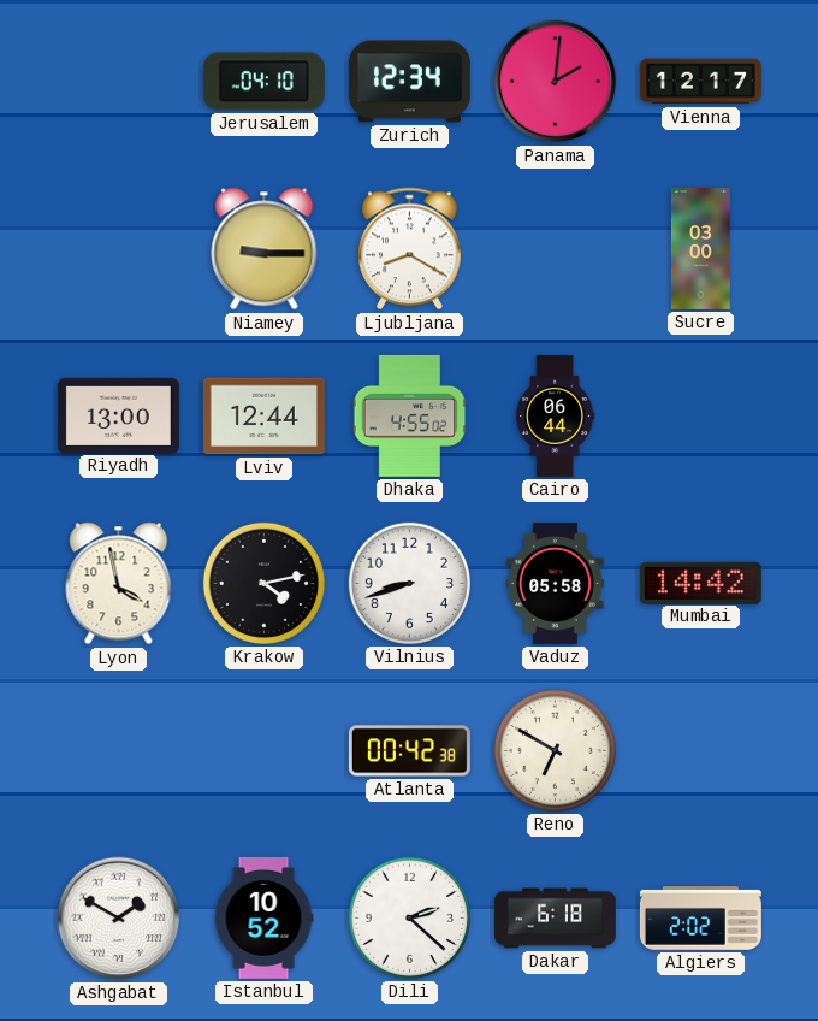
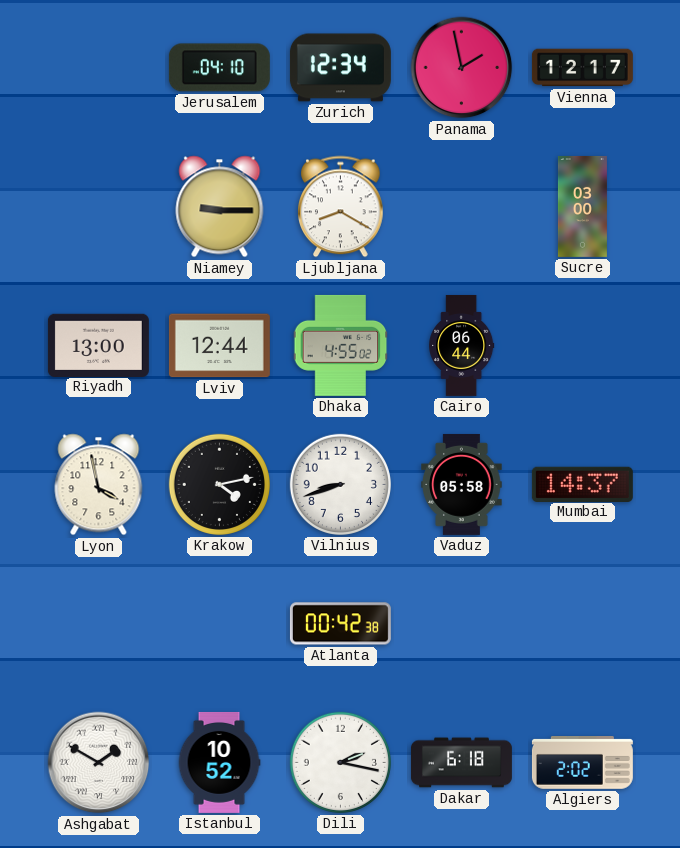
Panama: 2:01 -> 1:58 (462, 68)
Mumbai: 14:42 -> 14:37 (582, 484)
Reno: 6:50 -> none (555, 750)
Dili: 2:22 -> 2:17 (340, 762)
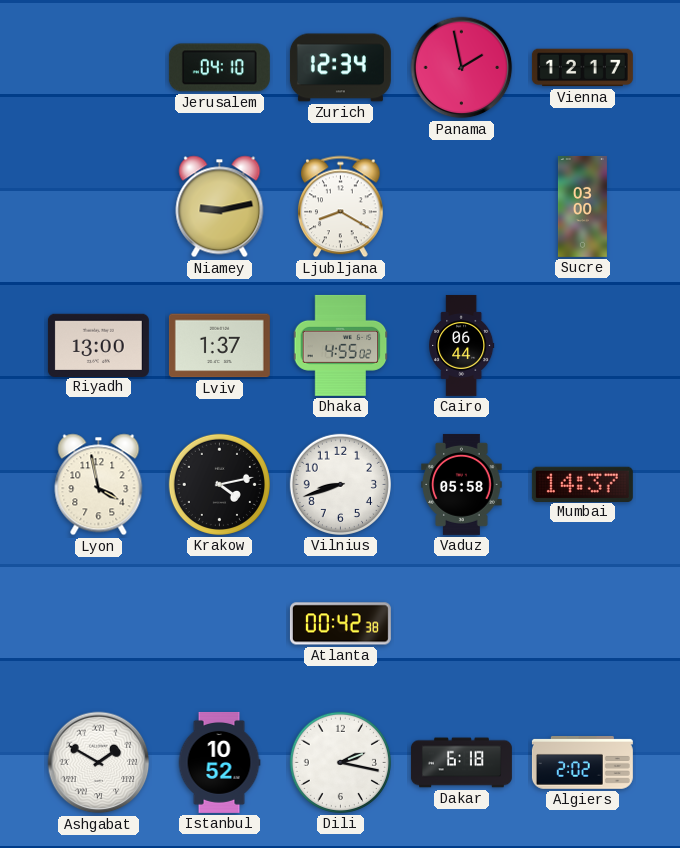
Niamey: 9:15 -> 9:13 (220, 207)
Lviv: 12:44 -> 1:37 (219, 346)
